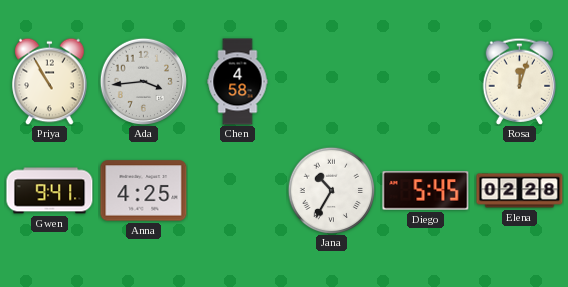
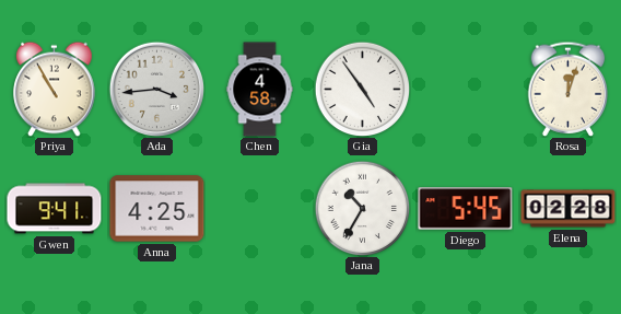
Gia: none -> 4:54 (362, 89)
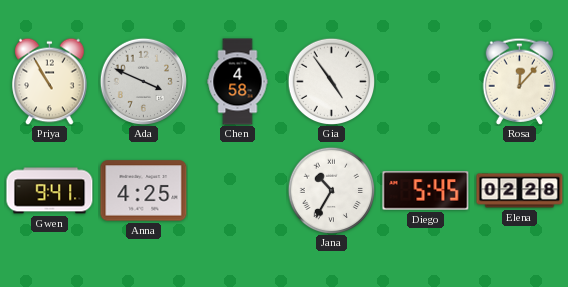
Ada: 3:44 -> 3:49 (143, 81)
Rosa: 12:03 -> 12:07 (520, 81)
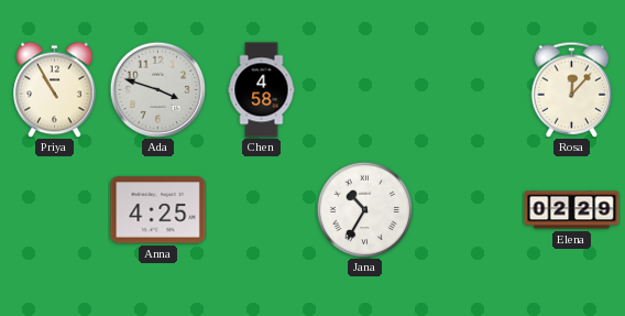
Ada: 3:49 -> 3:48 (157, 89)
Gia: 4:54 -> none (331, 81)
Gwen: 9:41 -> none (50, 191)
Diego: 5:45 -> none (426, 191)
Elena: 02:28 -> 02:29 (572, 210)
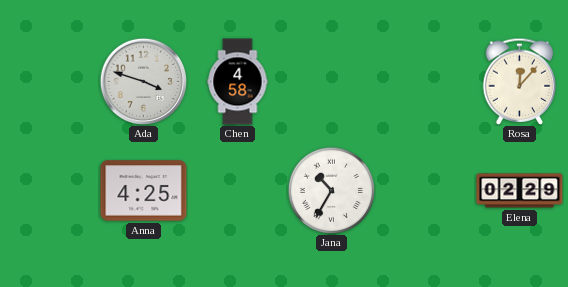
Priya: 10:55 -> none (55, 89)
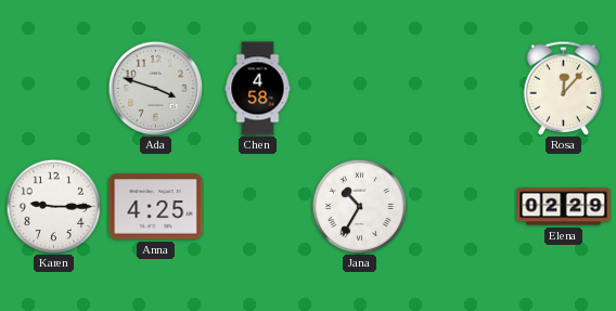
Karen: none -> 9:15 (53, 206)
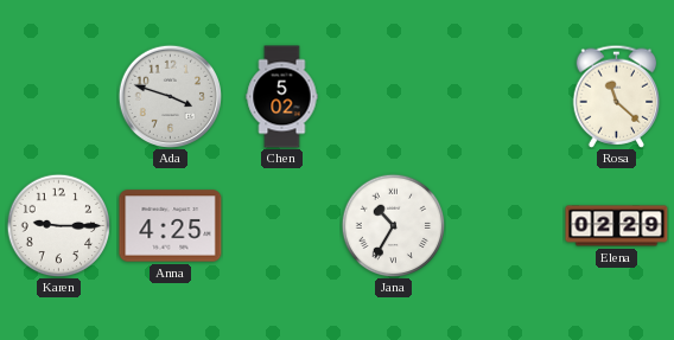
Chen: 4:58 -> 5:02 (282, 97)
Rosa: 12:07 -> 11:22 (617, 96)
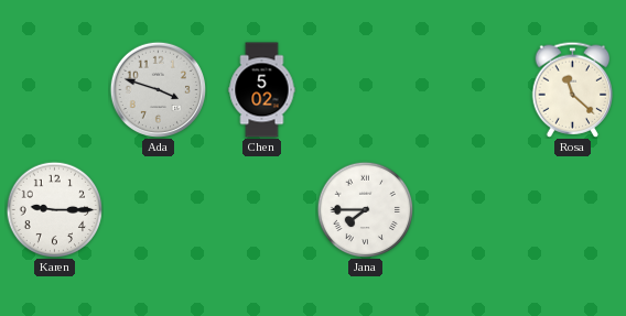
Anna: 4:25 -> none (171, 226)
Jana: 10:35 -> 7:45 (365, 209)
Elena: 02:29 -> none (617, 226)
